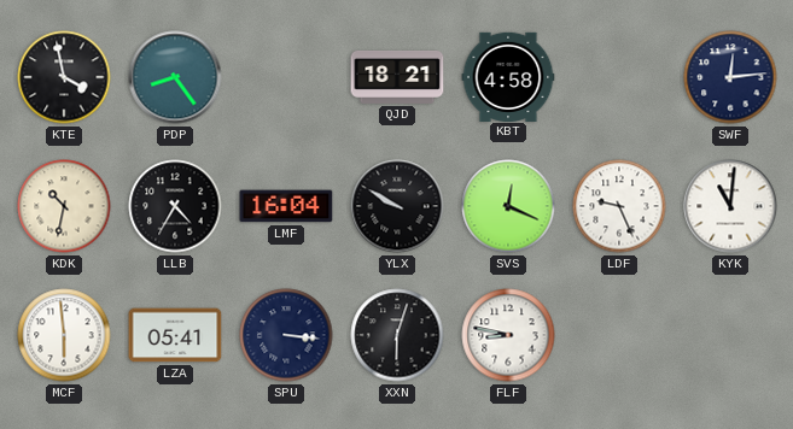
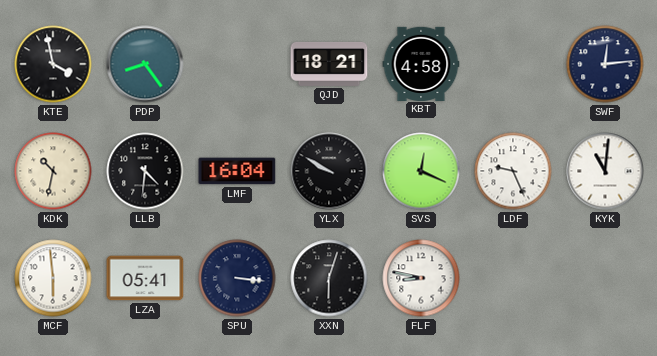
LLB: 4:35 -> 4:31 (145, 171)
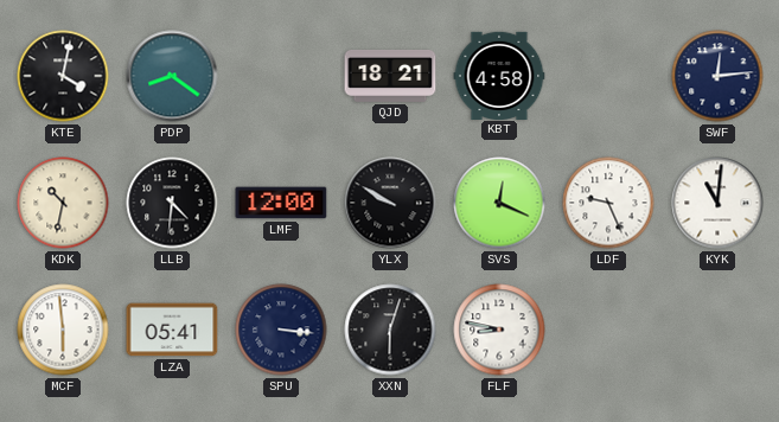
KTE: 3:58 -> 4:02 (63, 76)
PDP: 8:24 -> 8:21 (172, 76)
LMF: 16:04 -> 12:00 (281, 203)
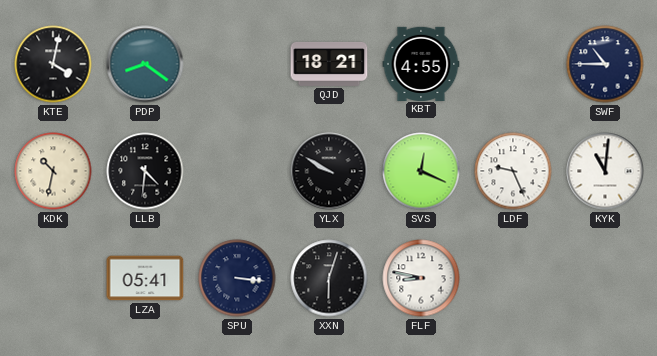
KBT: 4:58 -> 4:55 (421, 63)
SWF: 12:14 -> 10:45 (605, 64)
LMF: 12:00 -> none (281, 203)
MCF: 5:59 -> none (63, 330)
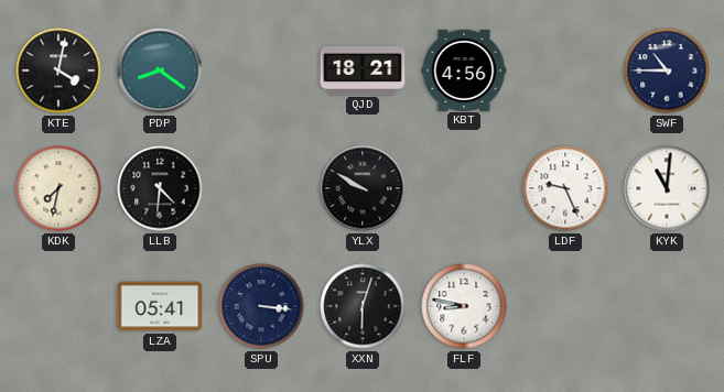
KBT: 4:55 -> 4:56 (464, 69)
KDK: 10:32 -> 7:32 (58, 188)
SVS: 12:19 -> none (421, 171)
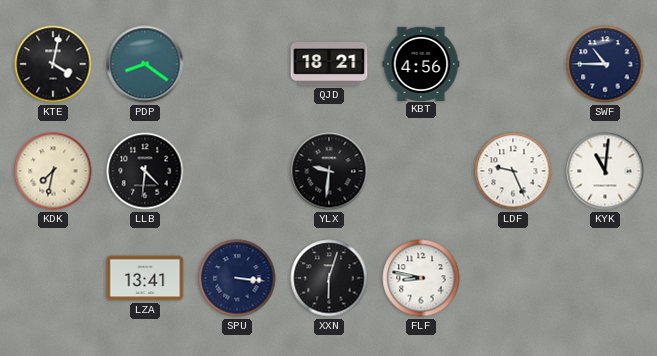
YLX: 9:50 -> 9:31 (329, 171)
LZA: 05:41 -> 13:41 (145, 278)
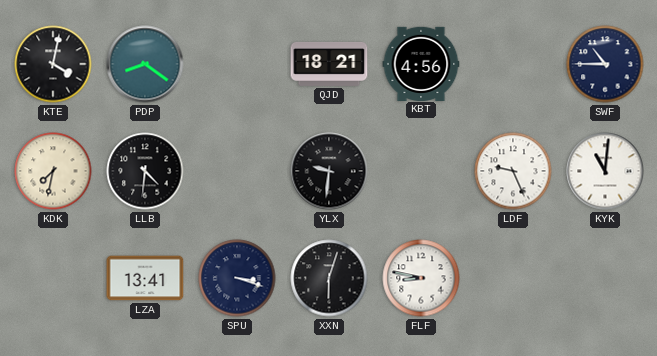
SPU: 3:16 -> 3:18 (237, 278)
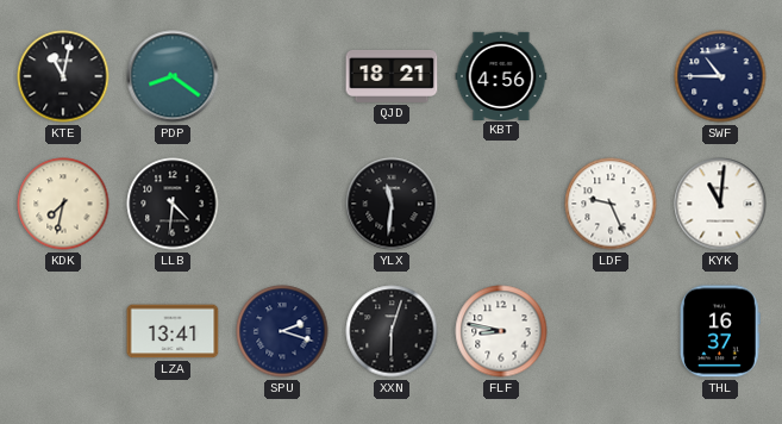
KTE: 4:02 -> 11:02 (63, 76)
YLX: 9:31 -> 11:31 (392, 204)
SPU: 3:18 -> 2:18 (282, 331)
THL: none -> 16:37 (720, 331)
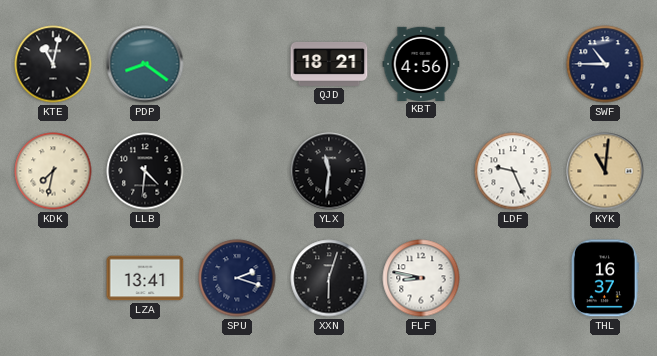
KYK dial: white -> champagne (605, 171)
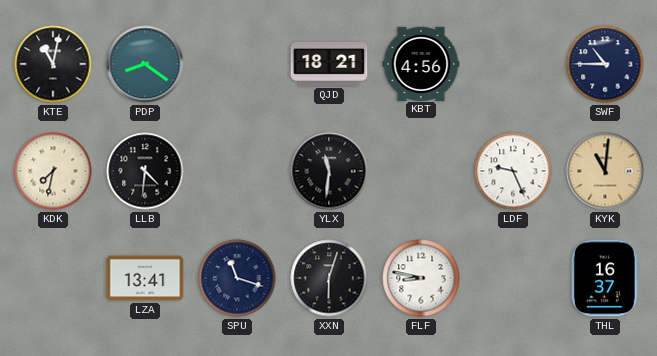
SPU: 2:18 -> 11:18 (237, 278)
